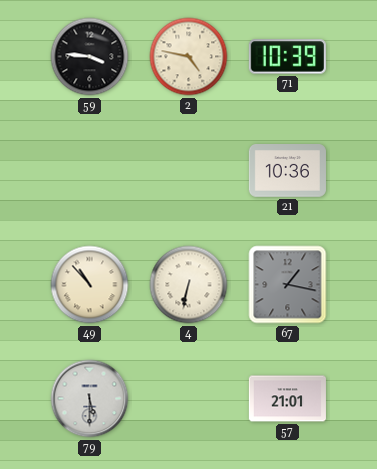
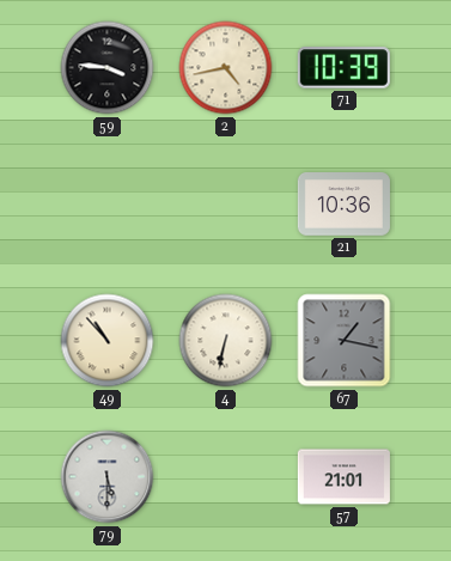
2: 4:47 -> 4:43 (226, 68)
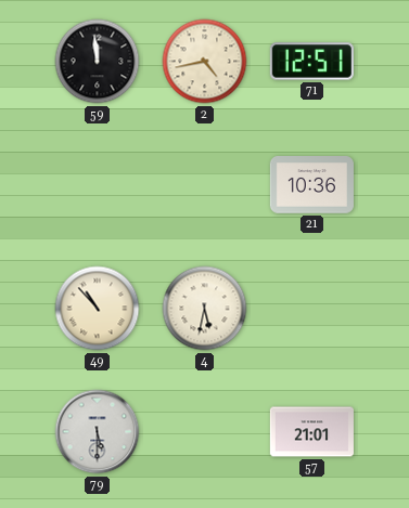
59: 3:46 -> 11:59 (98, 62)
71: 10:39 -> 12:51 (311, 62)
4: 6:32 -> 5:32 (205, 309)
67: 1:17 -> none (345, 341)
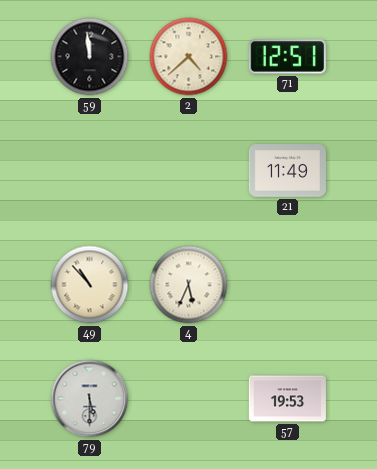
2: 4:43 -> 4:38 (189, 57)
21: 10:36 -> 11:49 (287, 171)
4: 5:32 -> 5:34 (189, 285)
57: 21:01 -> 19:53 (287, 399)
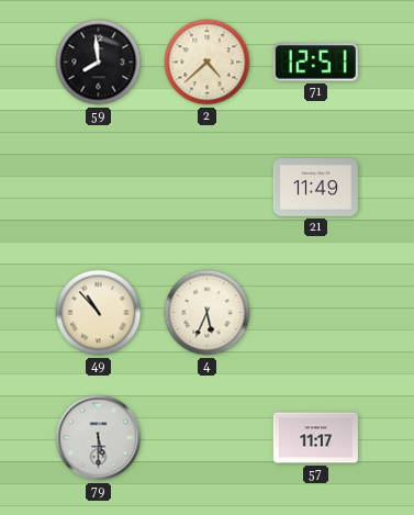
59: 11:59 -> 7:59 (99, 63)
57: 19:53 -> 11:17 (315, 438)
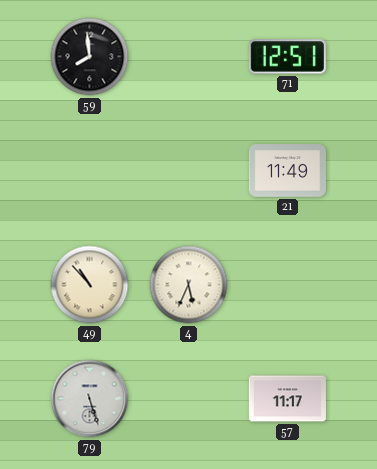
2: 4:38 -> none (208, 63)
79: 5:30 -> 5:27 (90, 399)
